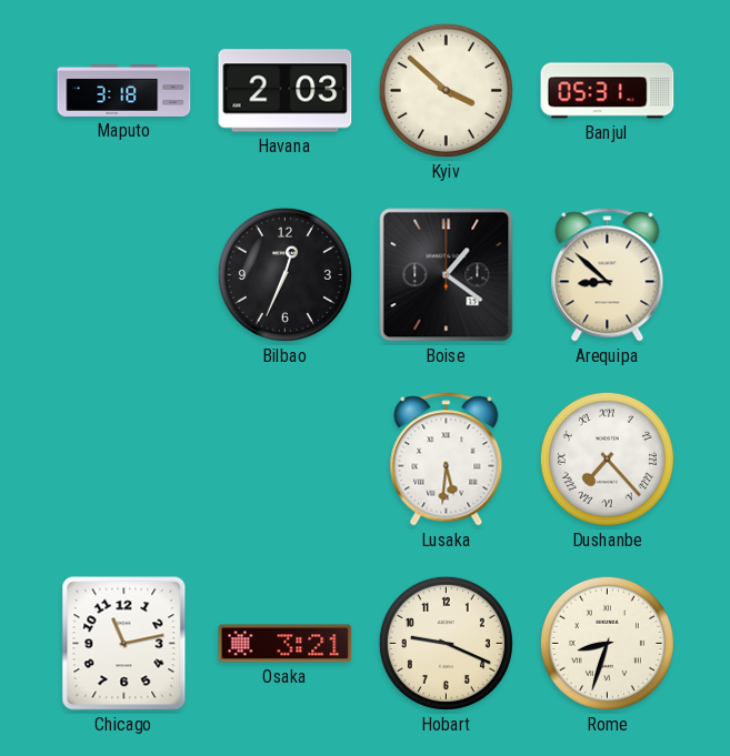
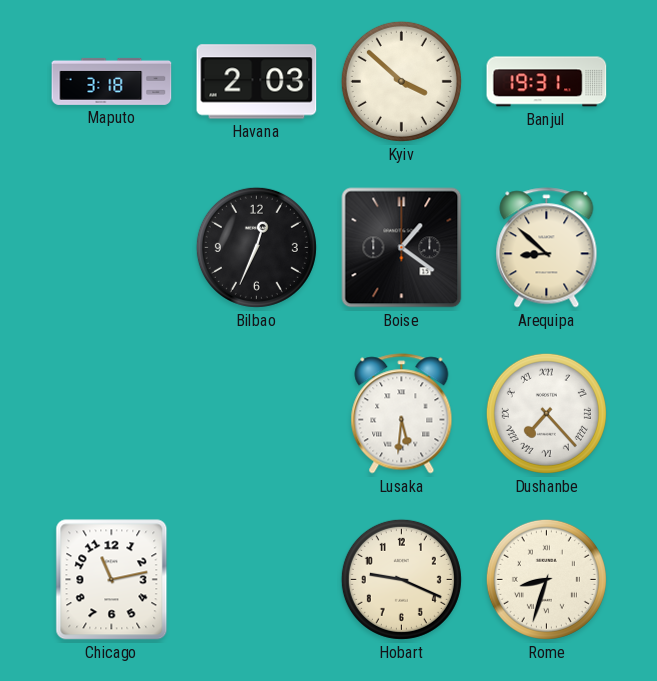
Banjul: 05:31 -> 19:31 (547, 82)
Osaka: 3:21 -> none (286, 644)
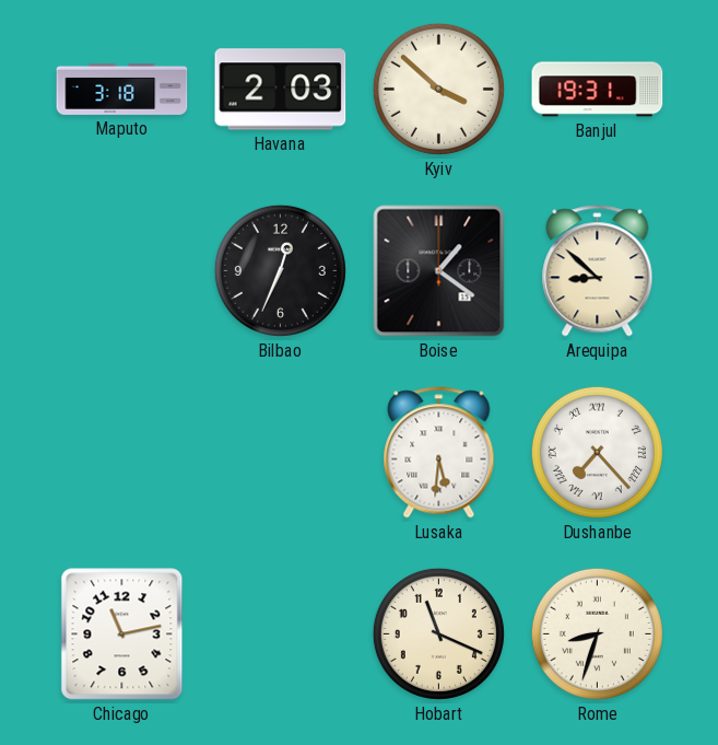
Hobart: 9:19 -> 11:19 (438, 633)
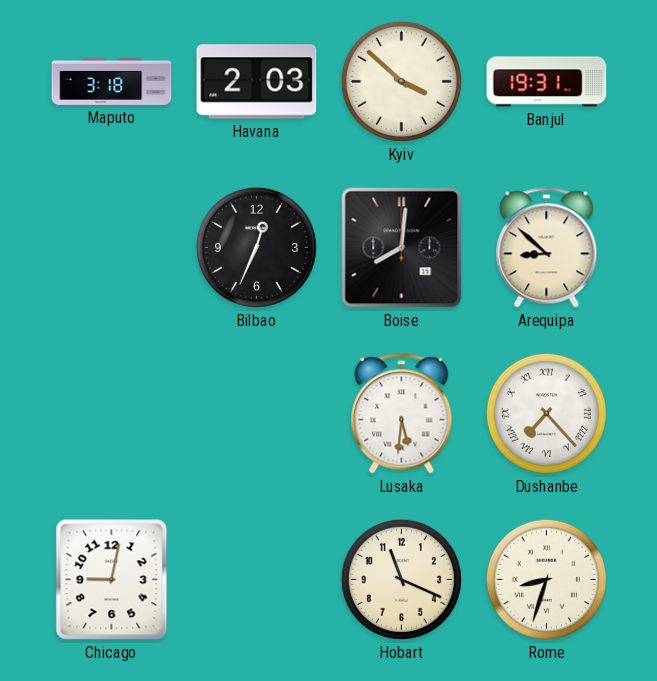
Boise: 1:21 -> 8:01 (402, 248)
Chicago: 11:13 -> 9:02 (112, 580)
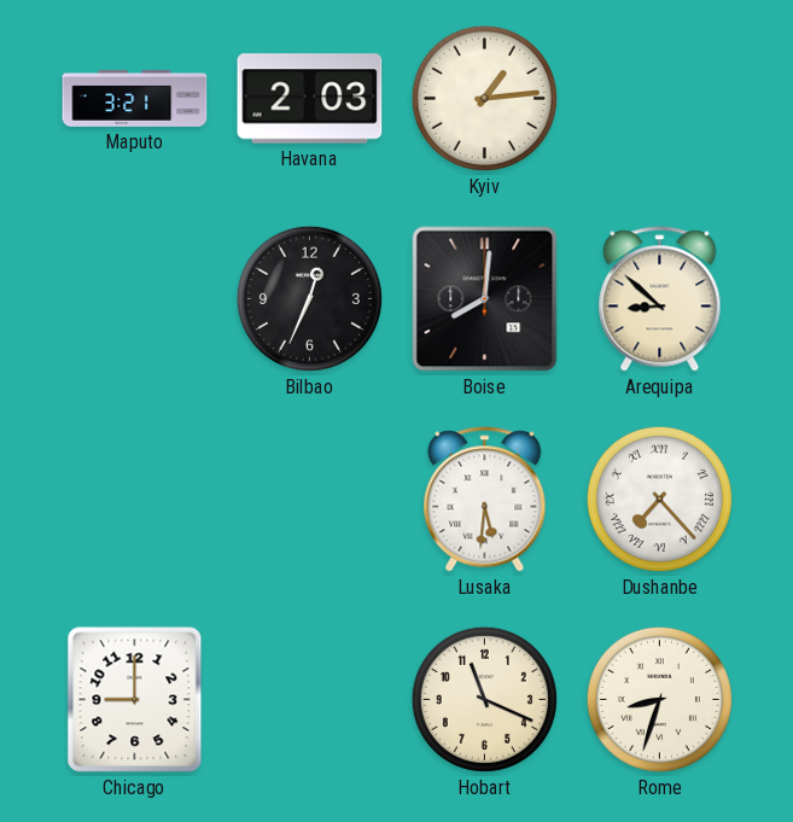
Maputo: 3:18 -> 3:21 (135, 98)
Kyiv: 3:52 -> 1:14 (484, 98)
Banjul: 19:31 -> none (547, 82)
Chicago: 9:02 -> 9:00 (135, 700)
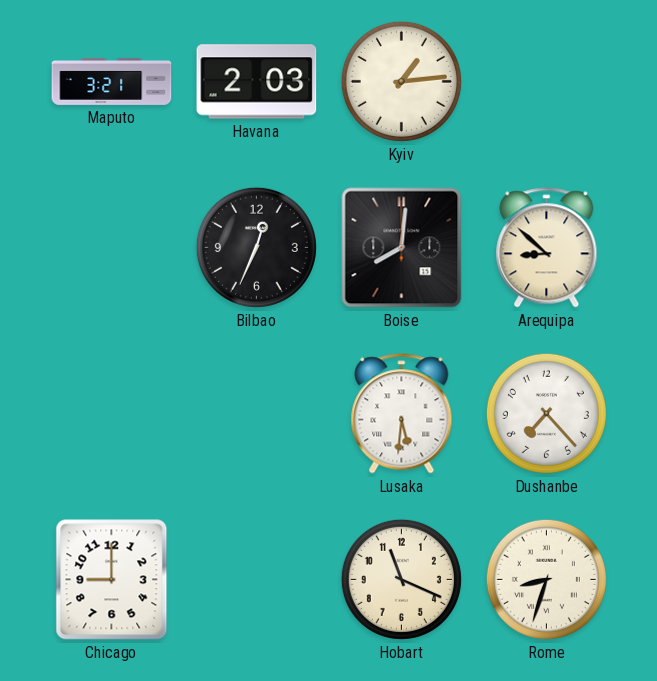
Dushanbe numerals: Roman -> Arabic (546, 413)
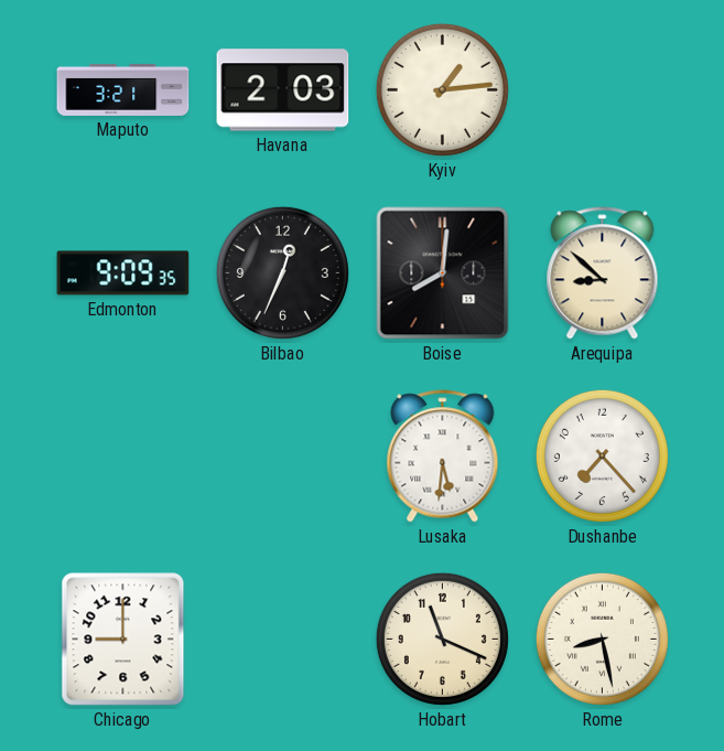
Edmonton: none -> 9:09 (123, 273)
Rome: 8:33 -> 8:28 (602, 639)
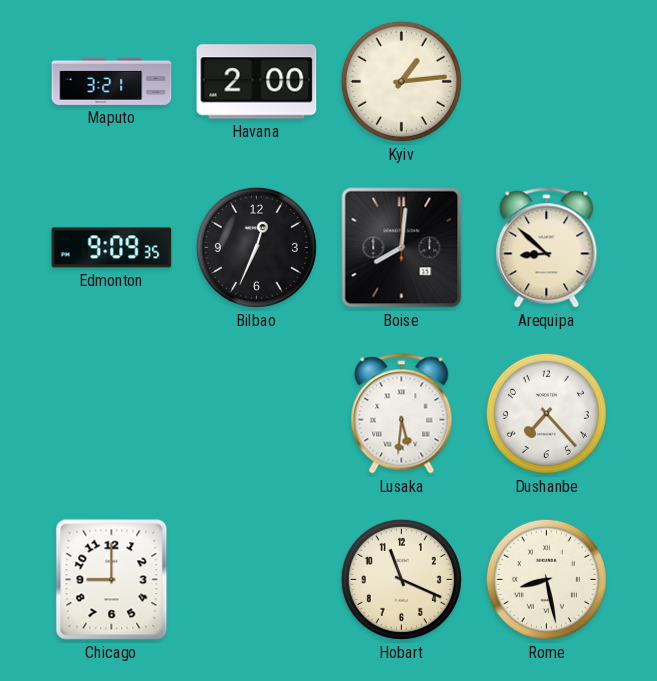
Havana: 2:03 -> 2:00 (257, 82)
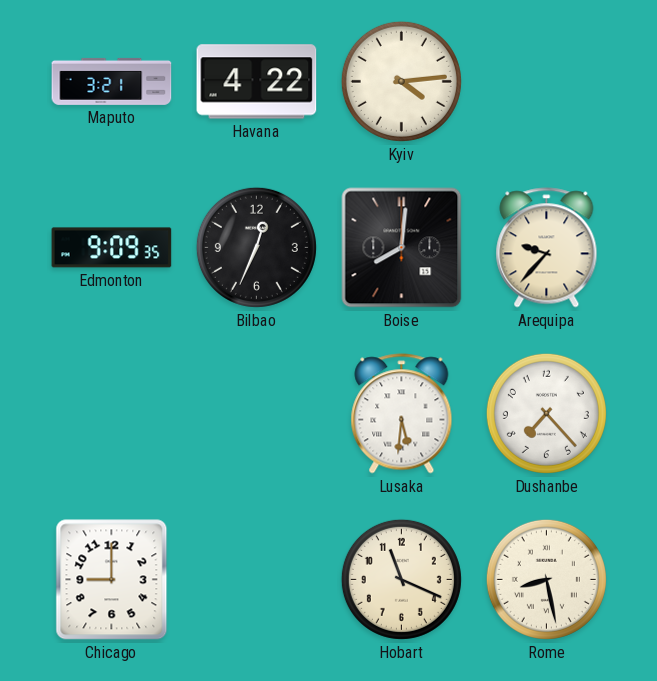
Havana: 2:00 -> 4:22 (257, 82)
Kyiv: 1:14 -> 4:14 (401, 81)
Arequipa: 8:52 -> 9:37 (547, 248)
